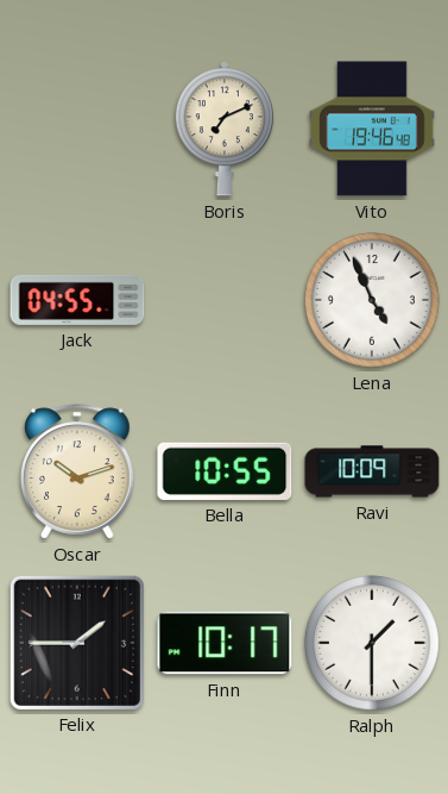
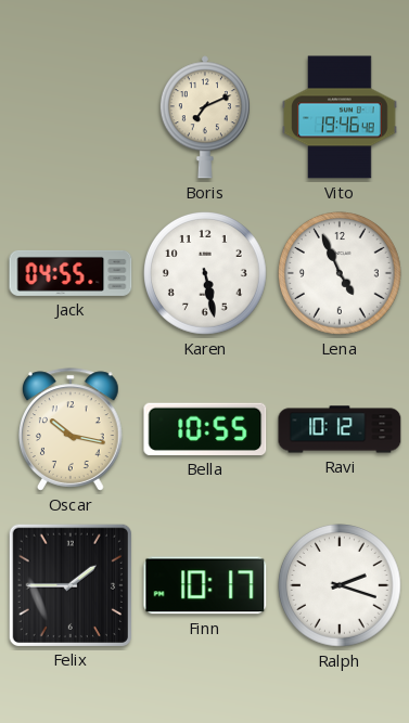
Karen: none -> 5:28 (206, 274)
Oscar: 10:12 -> 10:17 (72, 429)
Ravi: 10:09 -> 10:12 (340, 429)
Ralph: 1:30 -> 2:18 (341, 586)
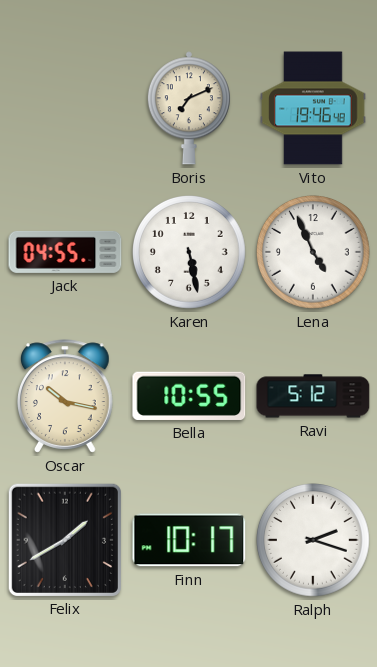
Ravi: 10:12 -> 5:12 (313, 396)
Felix: 1:45 -> 1:40 (65, 539)
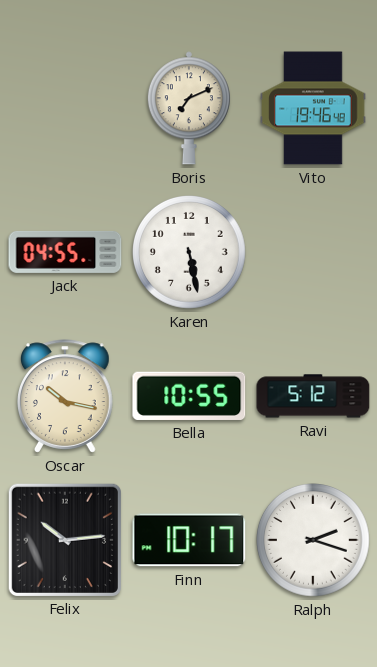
Lena: 4:56 -> none (314, 253)
Felix: 1:40 -> 10:14 (65, 539)
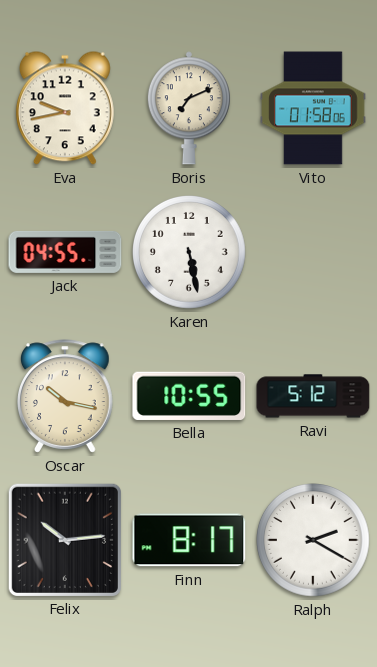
Eva: none -> 9:43 (65, 108)
Vito: 19:46 -> 01:58 (313, 108)
Finn: 10:17 -> 8:17 (189, 540)
Ralph: 2:18 -> 2:20 (314, 541)
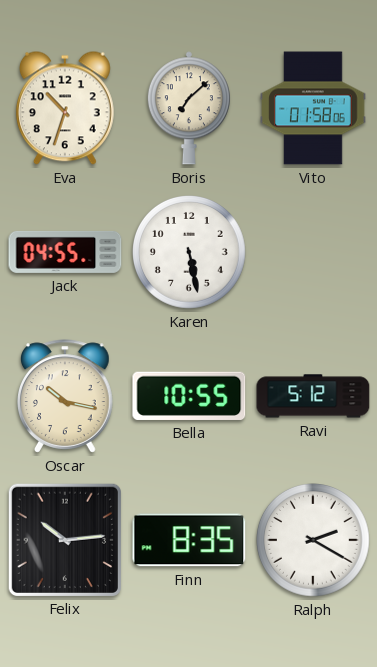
Eva: 9:43 -> 10:33 (65, 108)
Boris: 7:11 -> 7:08 (189, 108)
Finn: 8:17 -> 8:35 (189, 540)
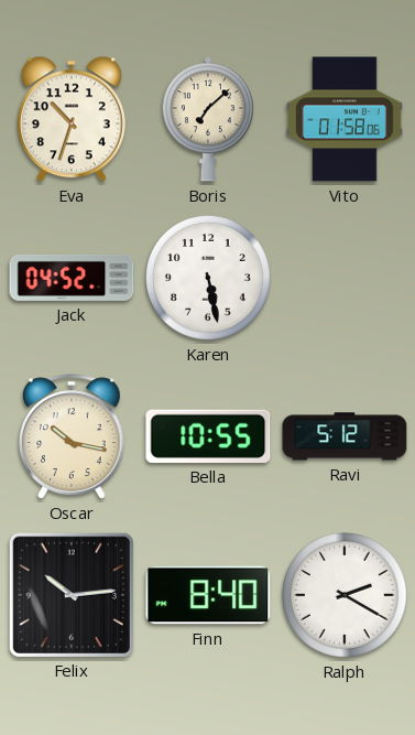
Jack: 04:55 -> 04:52 (72, 278)
Finn: 8:35 -> 8:40 (208, 595)
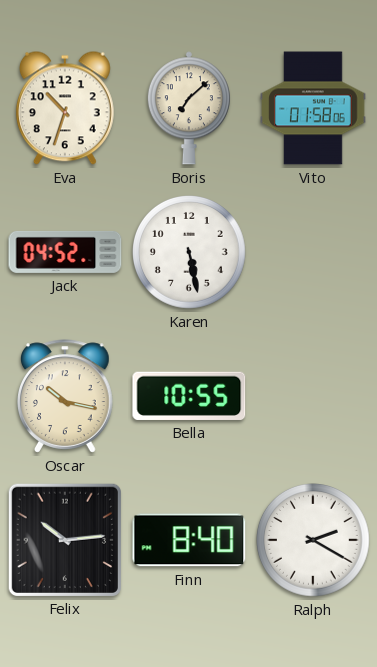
Ravi: 5:12 -> none (345, 436)
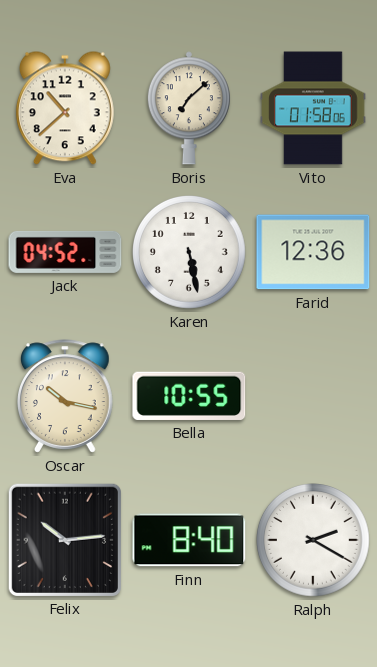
Eva: 10:33 -> 10:38 (65, 108)
Farid: none -> 12:36 (313, 252)
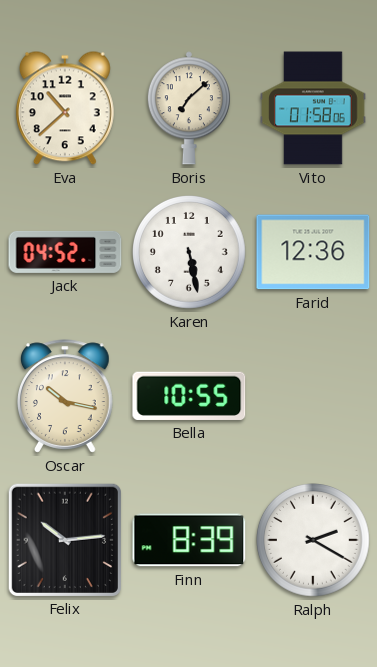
Finn: 8:40 -> 8:39 (189, 540)
